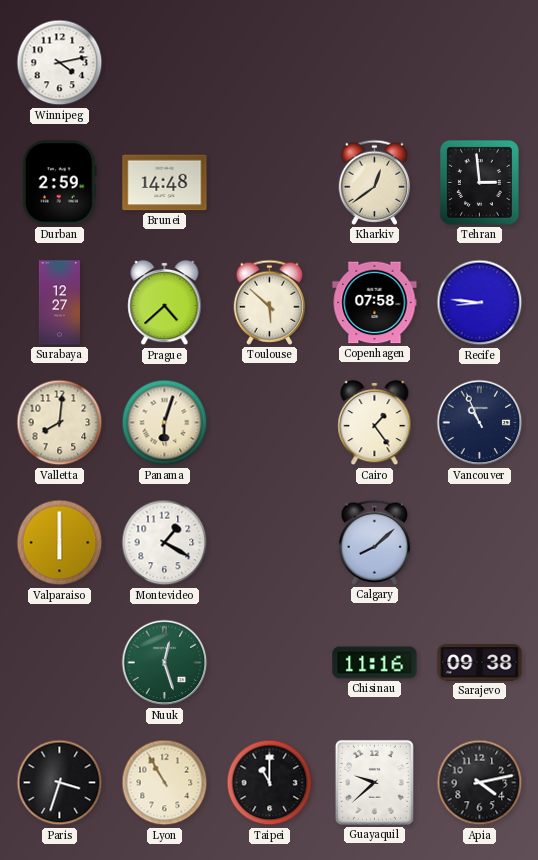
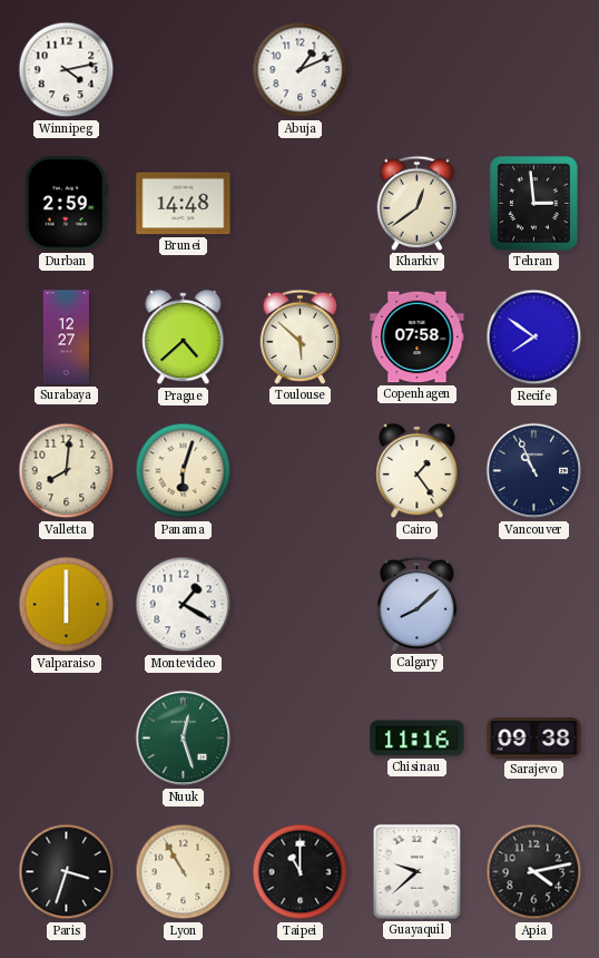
Abuja: none -> 1:11 (301, 70)
Recife: 8:46 -> 7:51 (534, 338)
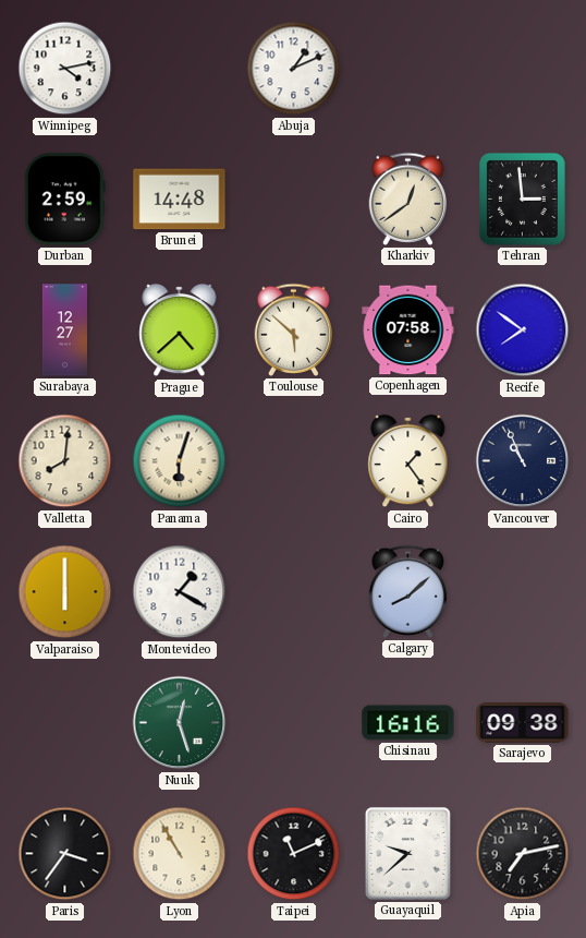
Chisinau: 11:16 -> 16:16 (408, 723)
Paris: 3:33 -> 3:36 (65, 854)
Taipei: 11:00 -> 11:11 (294, 854)
Apia: 4:13 -> 7:13 (523, 854)
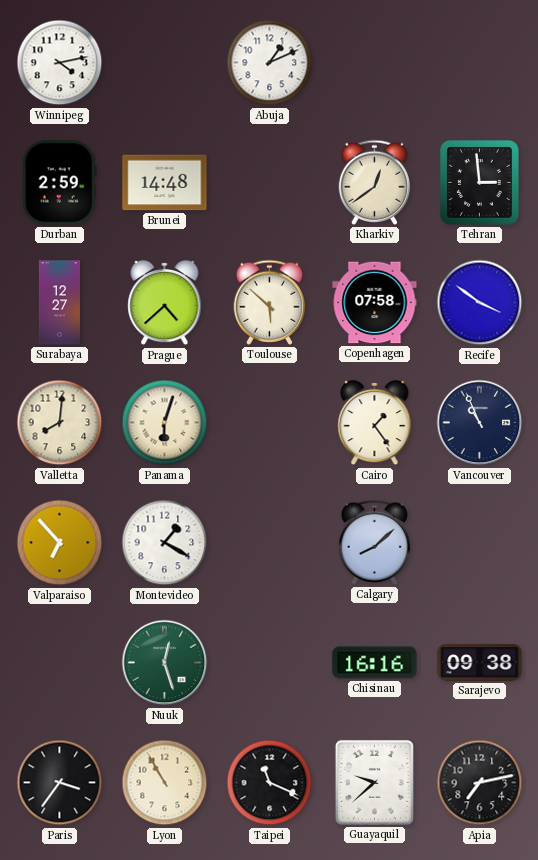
Recife: 7:51 -> 3:51 (480, 303)
Valparaiso: 6:00 -> 6:53 (60, 543)
Taipei: 11:11 -> 11:19 (270, 783)
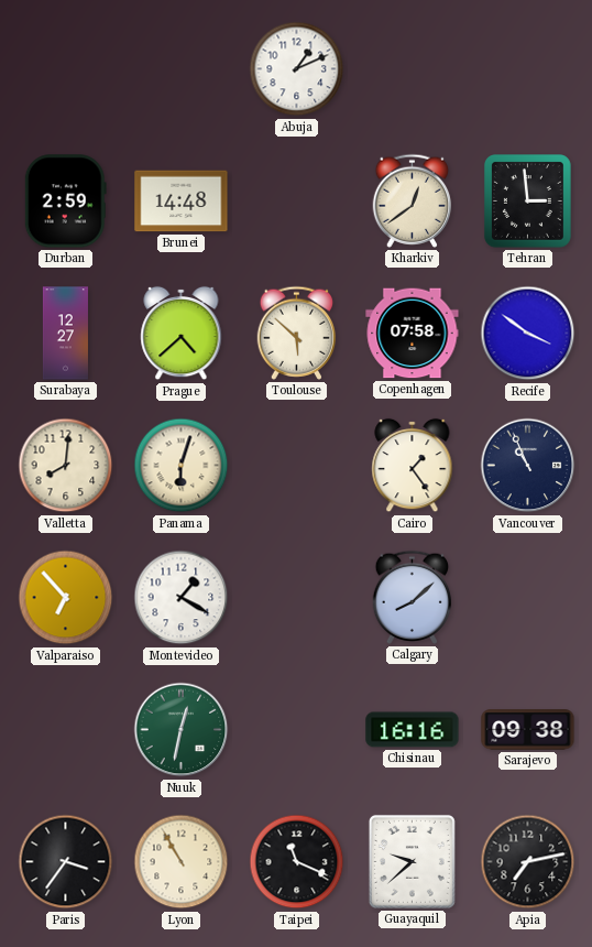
Winnipeg: 4:13 -> none (60, 63)
Nuuk: 12:27 -> 12:32 (182, 730)
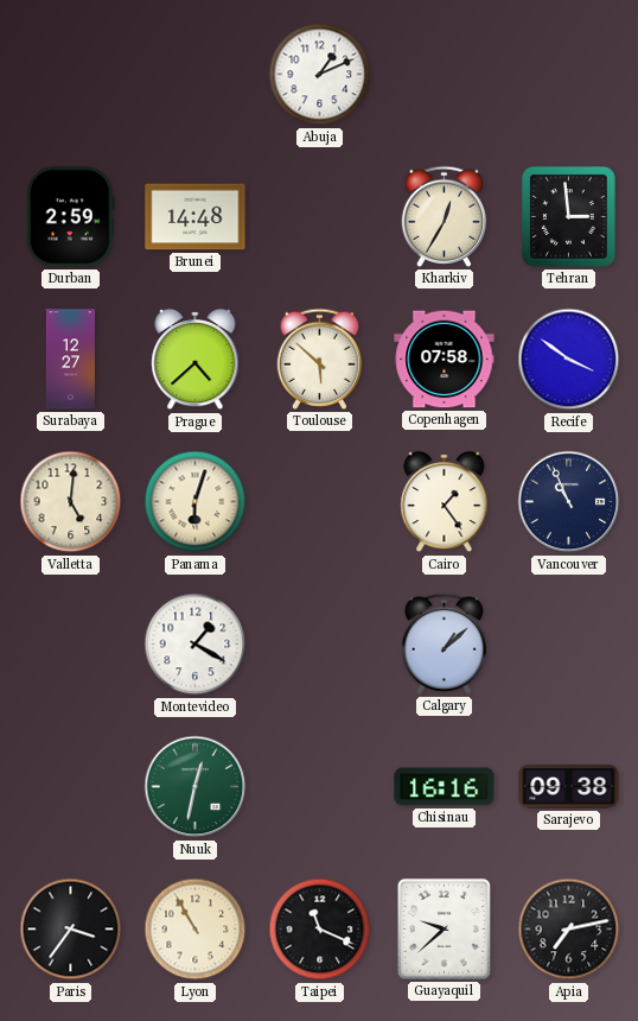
Kharkiv: 12:39 -> 12:35 (445, 216)
Valletta: 8:01 -> 5:01 (71, 502)
Valparaiso: 6:53 -> none (66, 598)
Calgary: 8:08 -> 1:08 (445, 643)
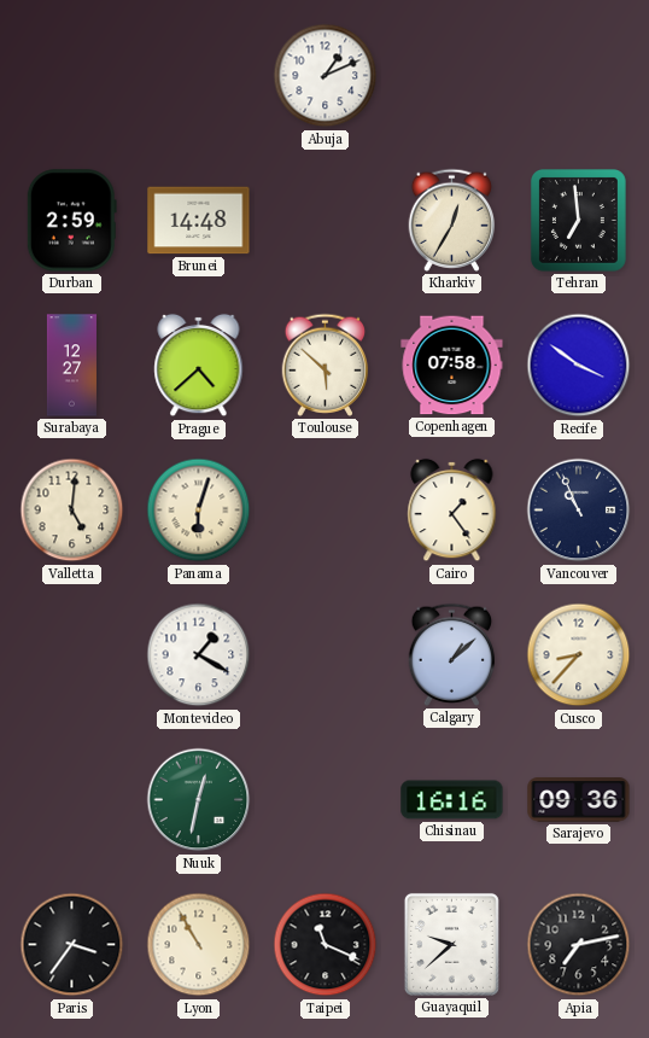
Tehran: 2:59 -> 6:59 (578, 221)
Cusco: none -> 8:37 (579, 655)
Sarajevo: 09:38 -> 09:36 (579, 800)
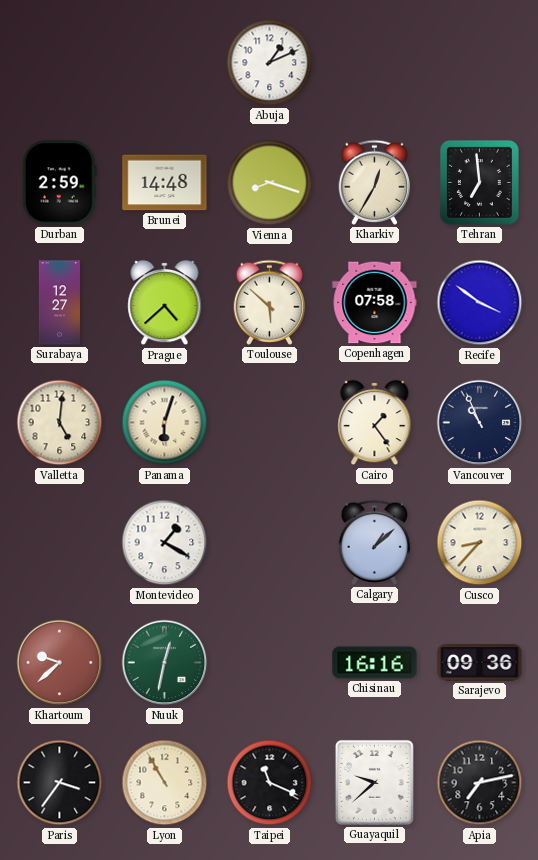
Vienna: none -> 8:18 (270, 183)
Khartoum: none -> 9:38 (60, 663)
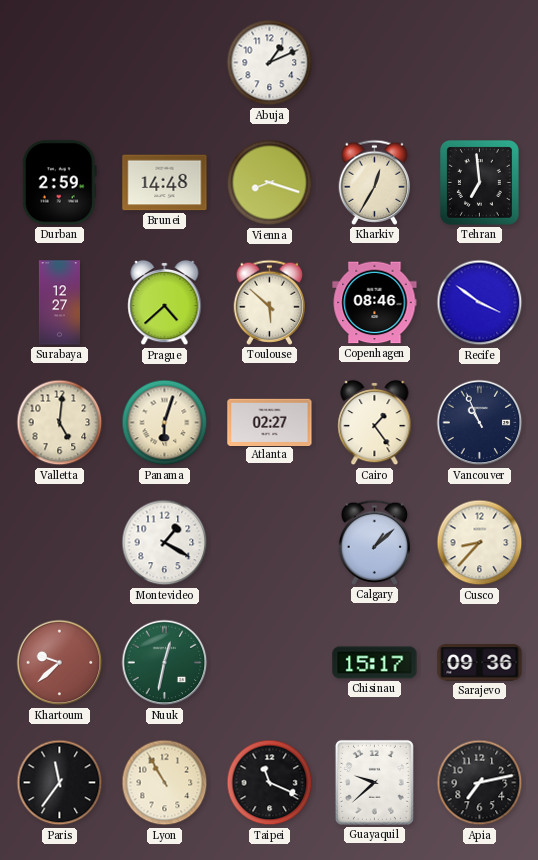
Copenhagen: 07:58 -> 08:46 (375, 303)
Atlanta: none -> 02:27 (270, 422)
Chisinau: 16:16 -> 15:17 (375, 663)
Paris: 3:36 -> 11:36 (60, 783)
